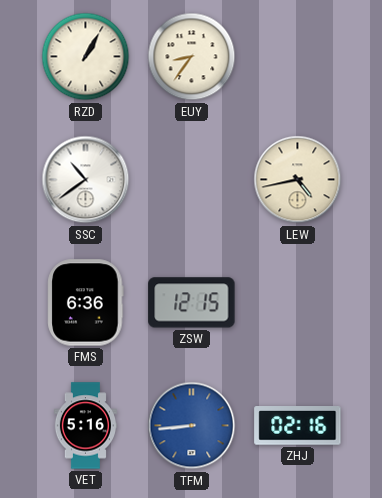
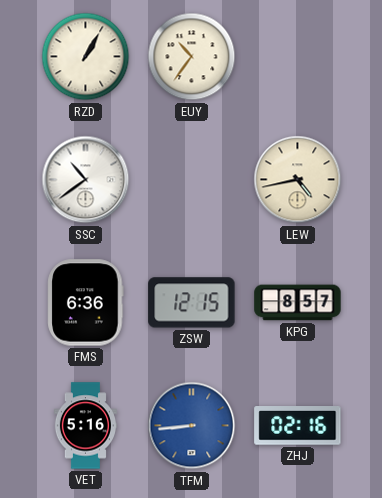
EUY: 8:36 -> 10:36 (192, 57)
KPG: none -> 8:57 (298, 303)
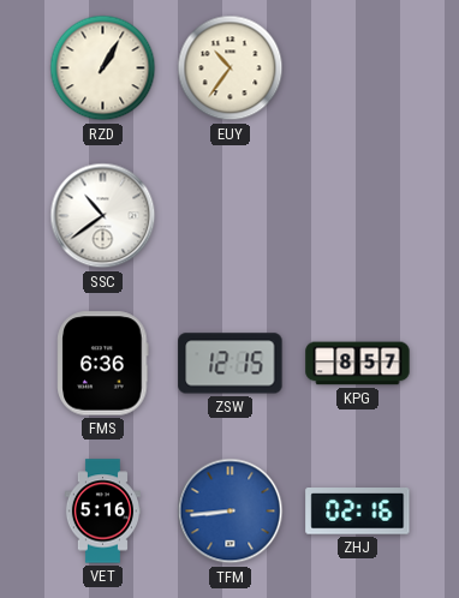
LEW: 4:43 -> none (298, 180)
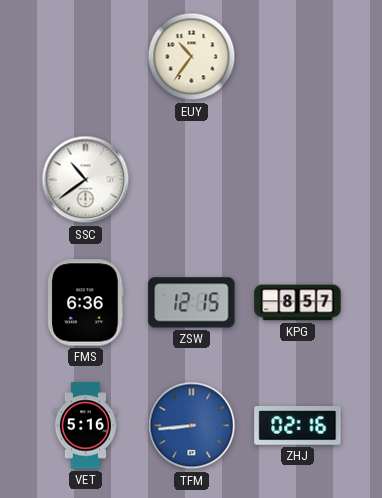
RZD: 1:05 -> none (103, 68)
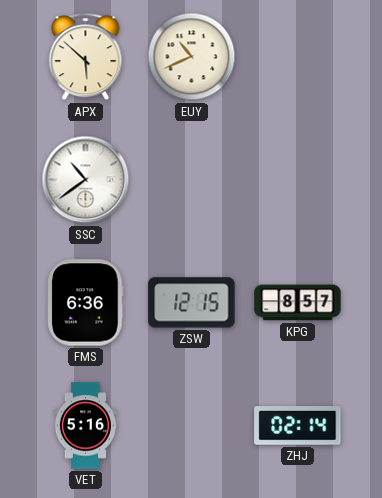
APX: none -> 5:52 (86, 57)
EUY: 10:36 -> 10:41 (192, 57)
TFM: 8:44 -> none (192, 426)
ZHJ: 02:16 -> 02:14 (298, 426)
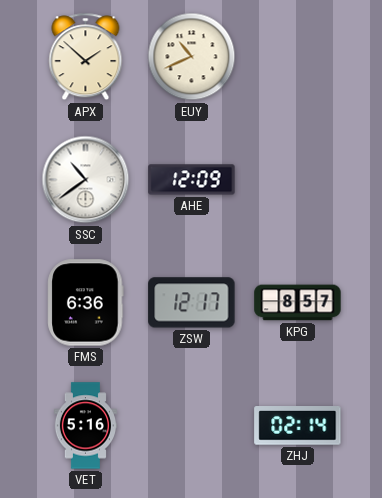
APX: 5:52 -> 1:52 (86, 57)
AHE: none -> 12:09 (192, 180)
ZSW: 12:15 -> 12:17 (192, 303)
